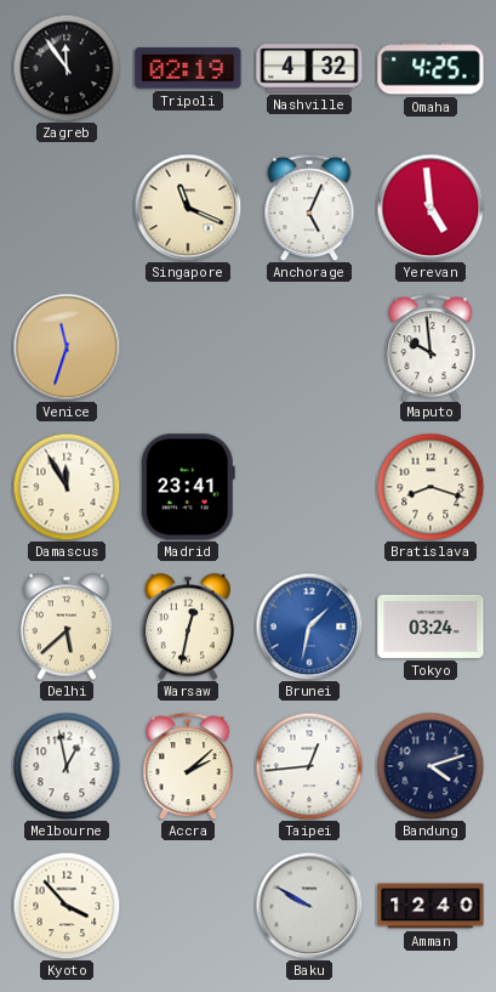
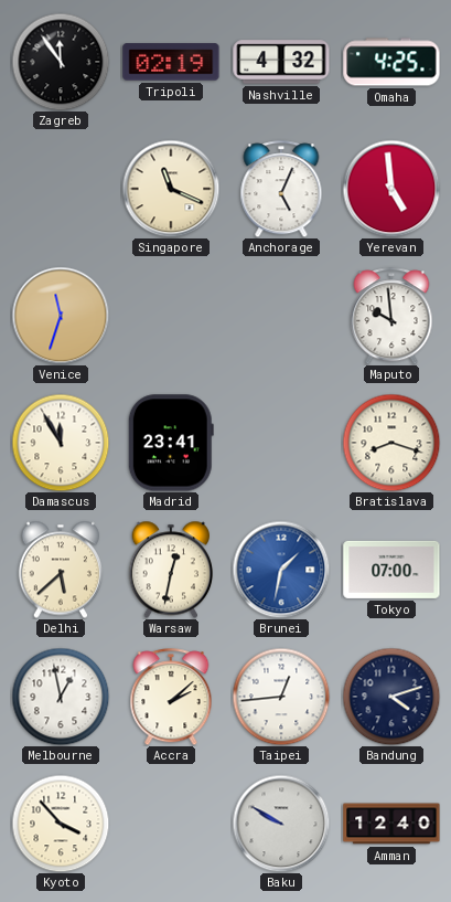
Tokyo: 03:24 -> 07:00 (391, 570)
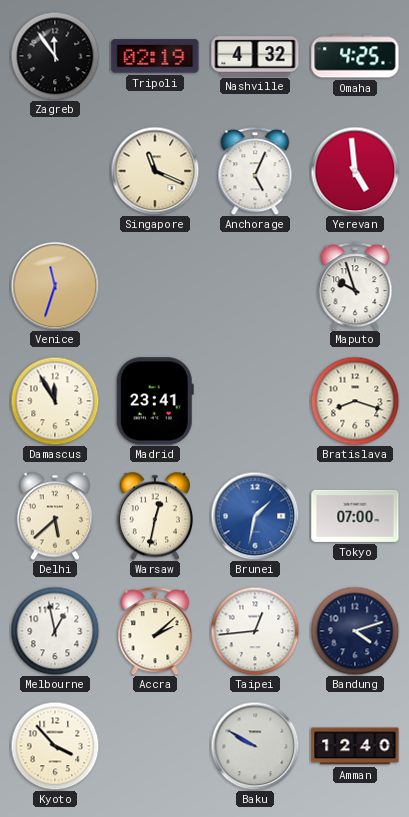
Maputo: 9:59 -> 9:57 (355, 286)
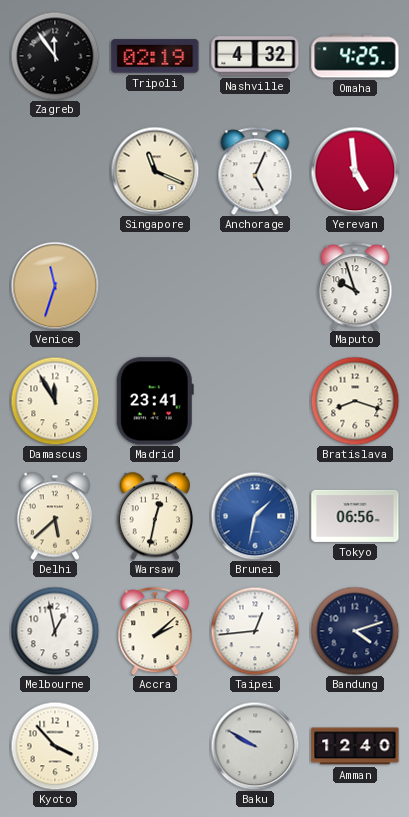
Tokyo: 07:00 -> 06:56 (355, 516)
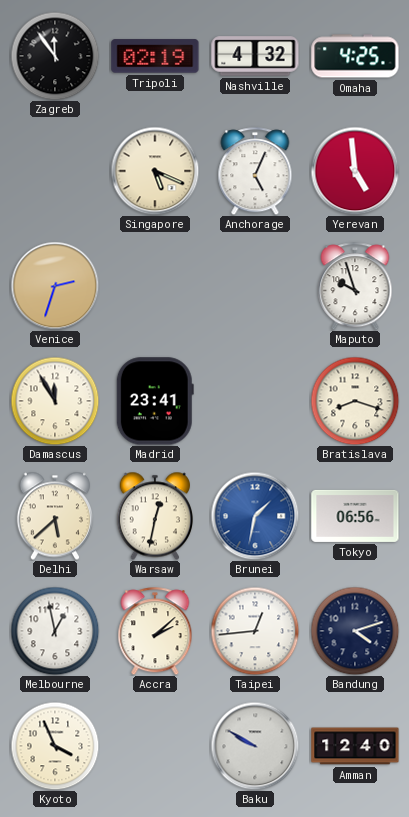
Singapore: 11:19 -> 5:19 (155, 171)
Venice: 11:33 -> 2:33 (55, 286)
Kyoto: 3:53 -> 3:56 (55, 746)
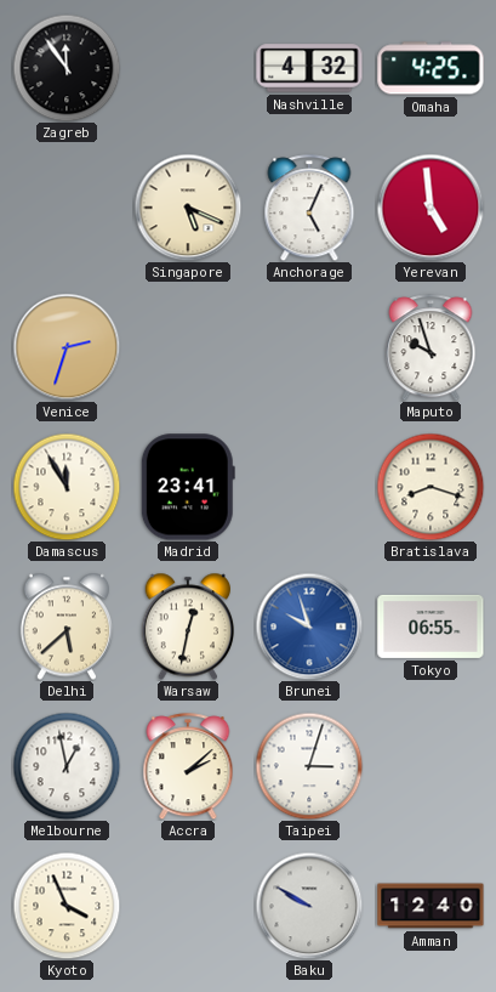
Tripoli: 02:19 -> none (155, 56)
Brunei: 1:32 -> 9:57 (309, 627)
Tokyo: 06:56 -> 06:55 (431, 627)
Taipei: 12:44 -> 3:03 (309, 766)
Bandung: 4:12 -> none (355, 631)
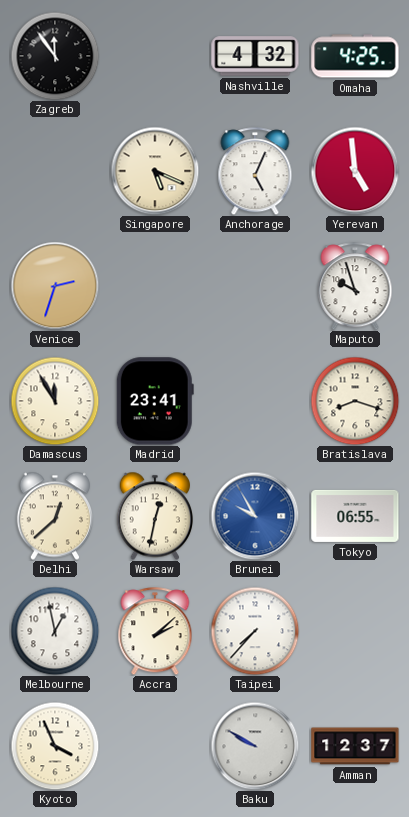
Delhi: 5:38 -> 12:38 (54, 516)
Brunei: 9:57 -> 9:55 (255, 516)
Taipei: 3:03 -> 7:37 (255, 631)
Amman: 12:40 -> 12:37 (355, 746)
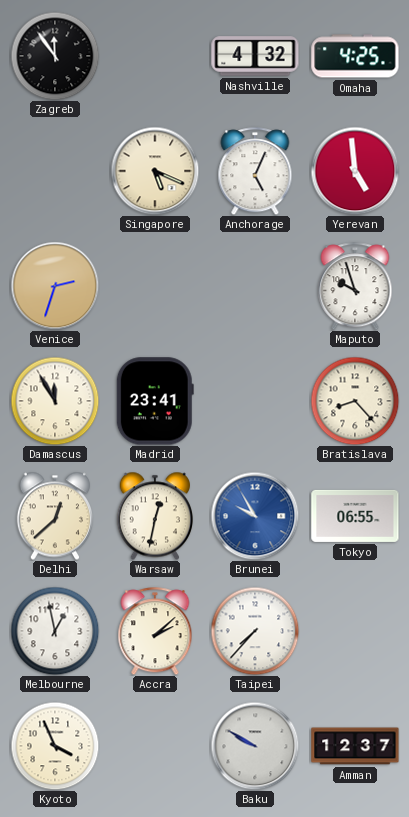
Bratislava: 8:18 -> 8:23 (355, 401)
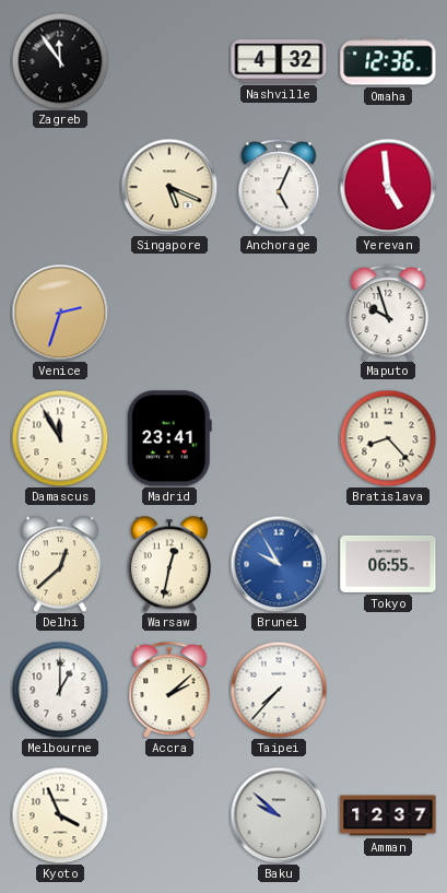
Omaha: 4:25 -> 12:36 (388, 61)
Melbourne: 12:58 -> 1:00 (60, 690)
Baku: 9:50 -> 9:52 (279, 815)
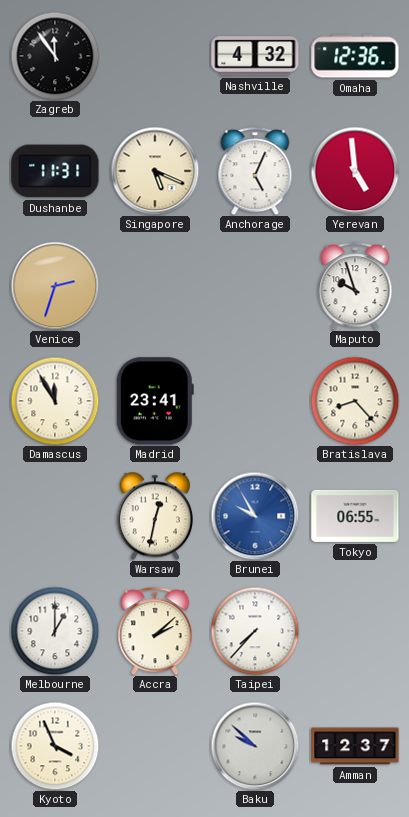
Dushanbe: none -> 11:31 (55, 171)
Delhi: 12:38 -> none (59, 564)
